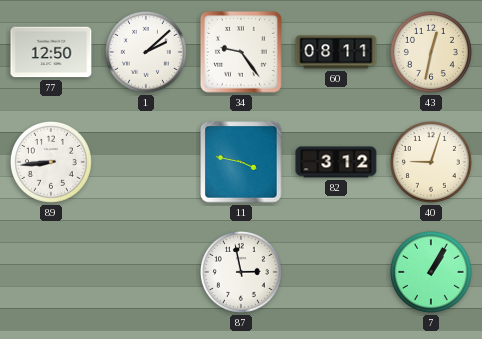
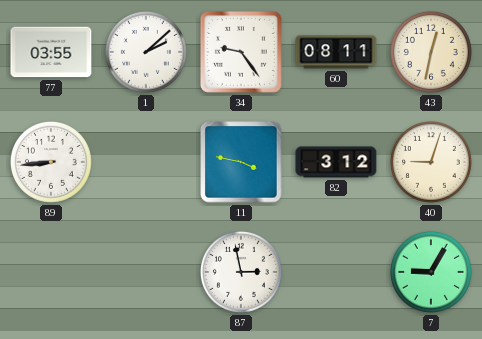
77: 12:50 -> 03:55 (51, 52)
7: 1:05 -> 9:05 (431, 272)
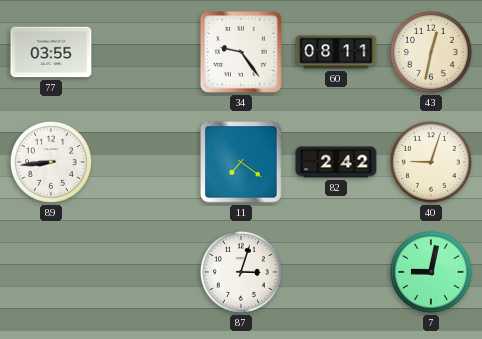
1: 2:08 -> none (146, 52)
11: 3:47 -> 7:21 (241, 162)
82: 3:12 -> 2:42 (336, 162)
87: 2:58 -> 3:03 (241, 272)
7: 9:05 -> 9:02 (431, 272)
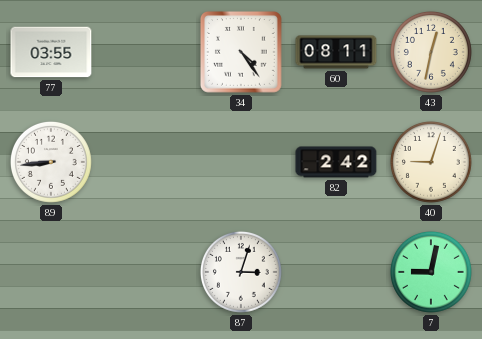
34: 9:24 -> 4:24 (241, 52)
11: 7:21 -> none (241, 162)
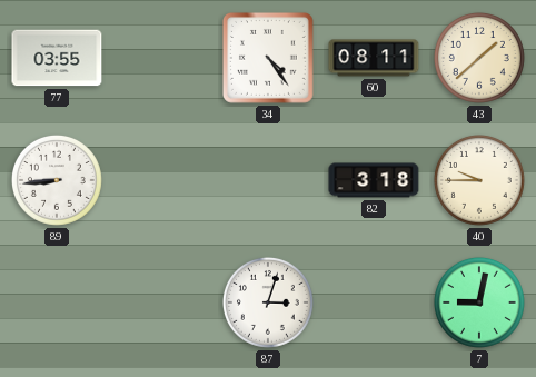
43: 12:32 -> 1:38 (479, 58)
82: 2:42 -> 3:18 (374, 180)
40: 9:03 -> 9:45 (479, 180)
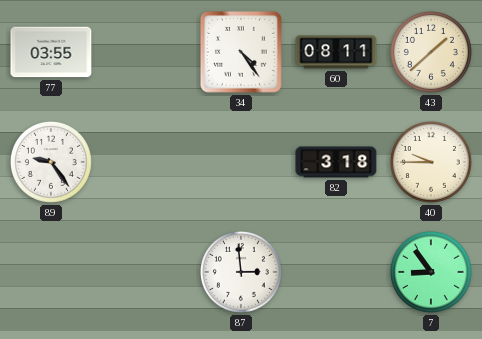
89: 8:44 -> 9:24 (51, 162)
87: 3:03 -> 2:59 (241, 272)
7: 9:02 -> 8:54 (431, 272)
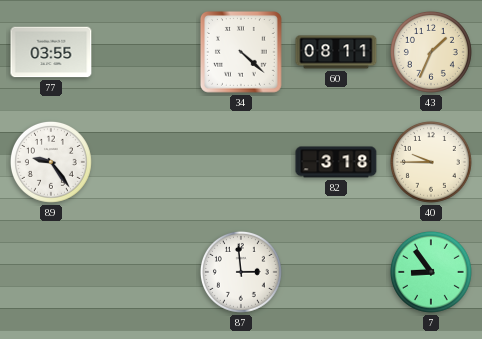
34: 4:24 -> 4:22 (241, 52)
43: 1:38 -> 1:34 (431, 52)
